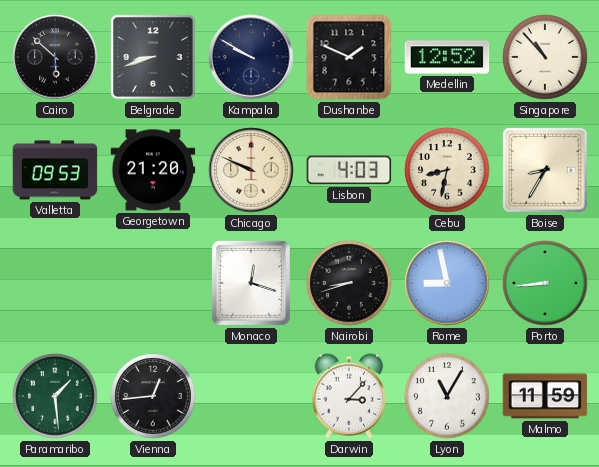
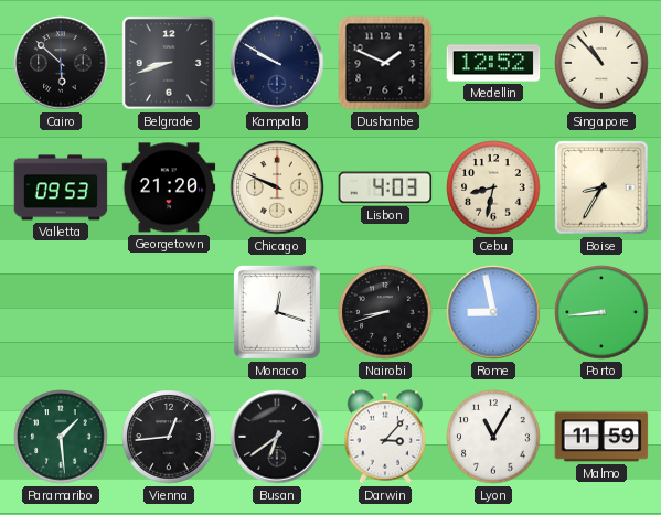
Busan: none -> 6:39 (277, 437)
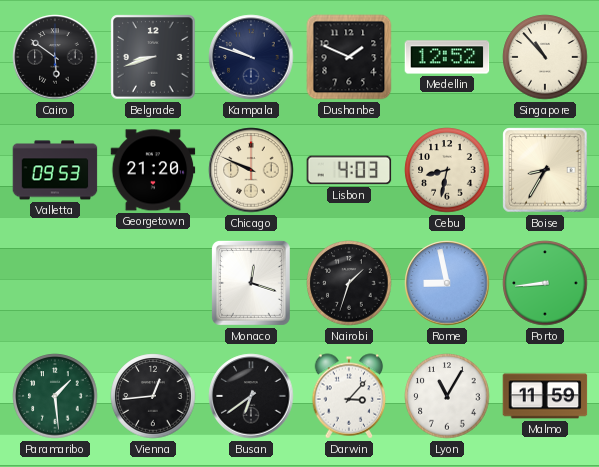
Cairo: 5:52 -> 5:51 (55, 57)
Kampala: 9:50 -> 9:48 (251, 57)
Nairobi: 8:42 -> 1:33 (349, 283)
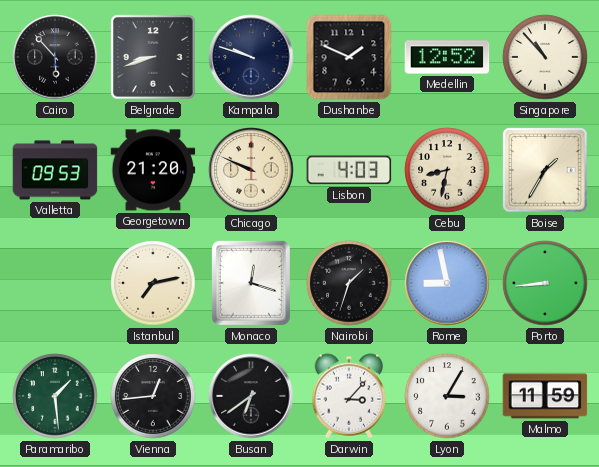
Cairo: 5:51 -> 5:53 (55, 57)
Boise: 8:35 -> 1:35 (545, 170)
Istanbul: none -> 7:13 (153, 283)
Lyon: 11:05 -> 3:05 (447, 396)
